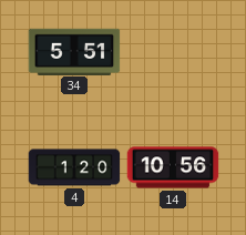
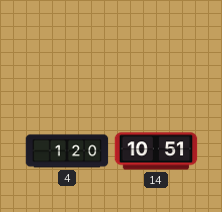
34: 5:51 -> none (74, 51)
14: 10:56 -> 10:51 (156, 151)
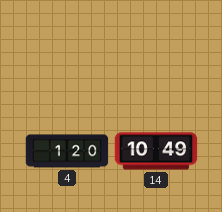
14: 10:51 -> 10:49 (156, 151)
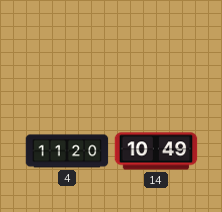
4: 1:20 -> 11:20 (67, 151)
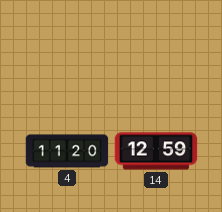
14: 10:49 -> 12:59 (156, 151)
